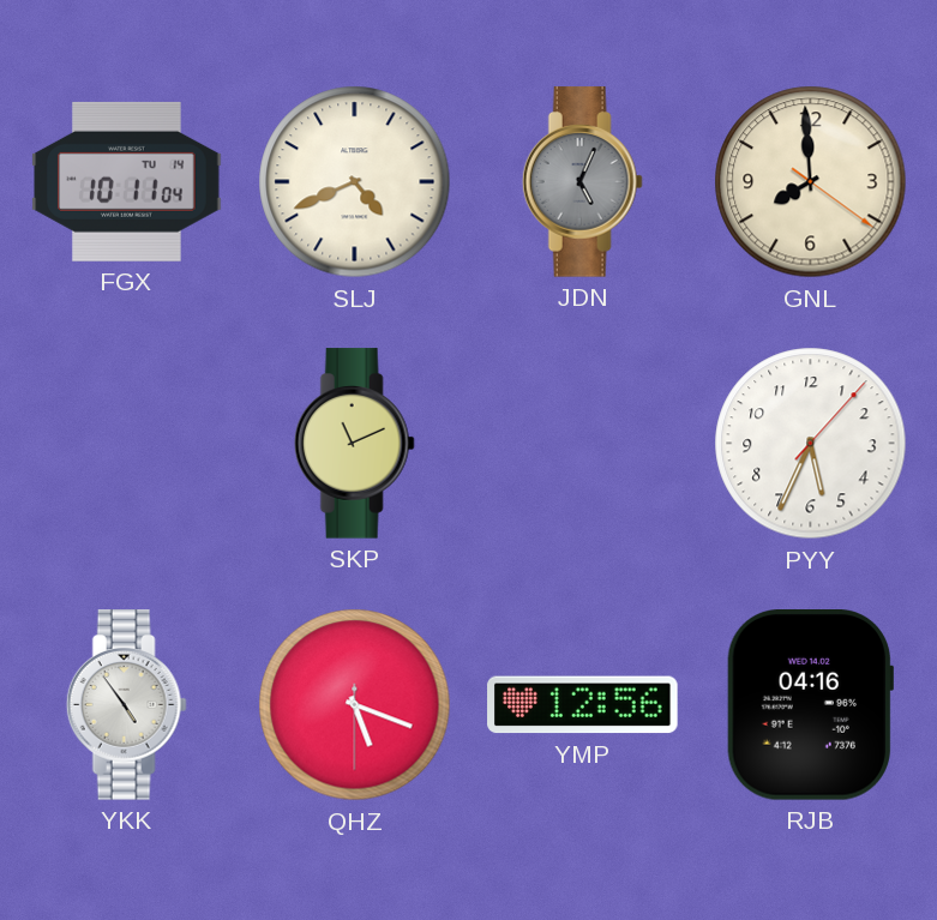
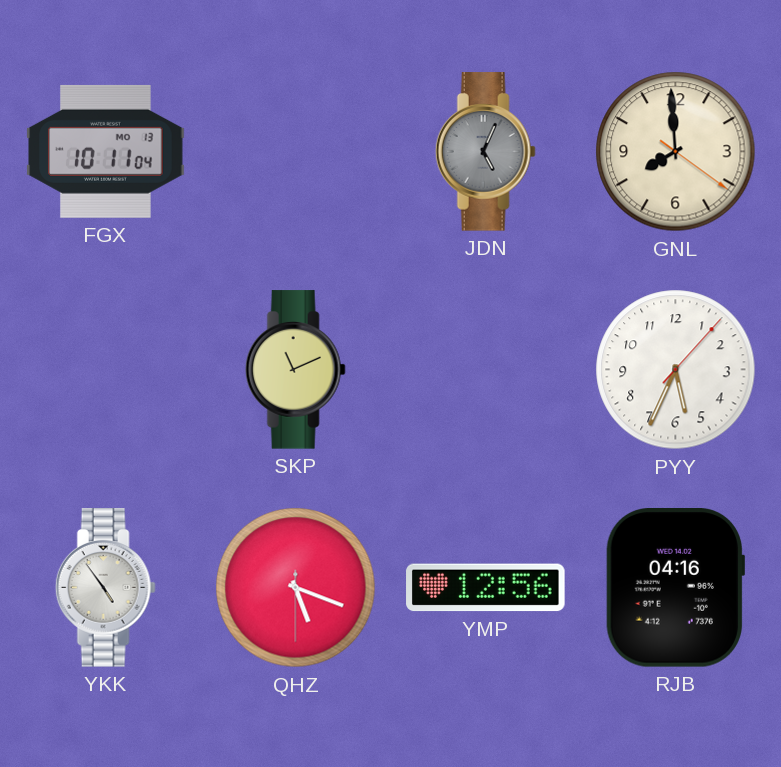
FGX date: TU 14 -> MO 13 (106, 151)
SLJ: 4:41 -> none (355, 182)
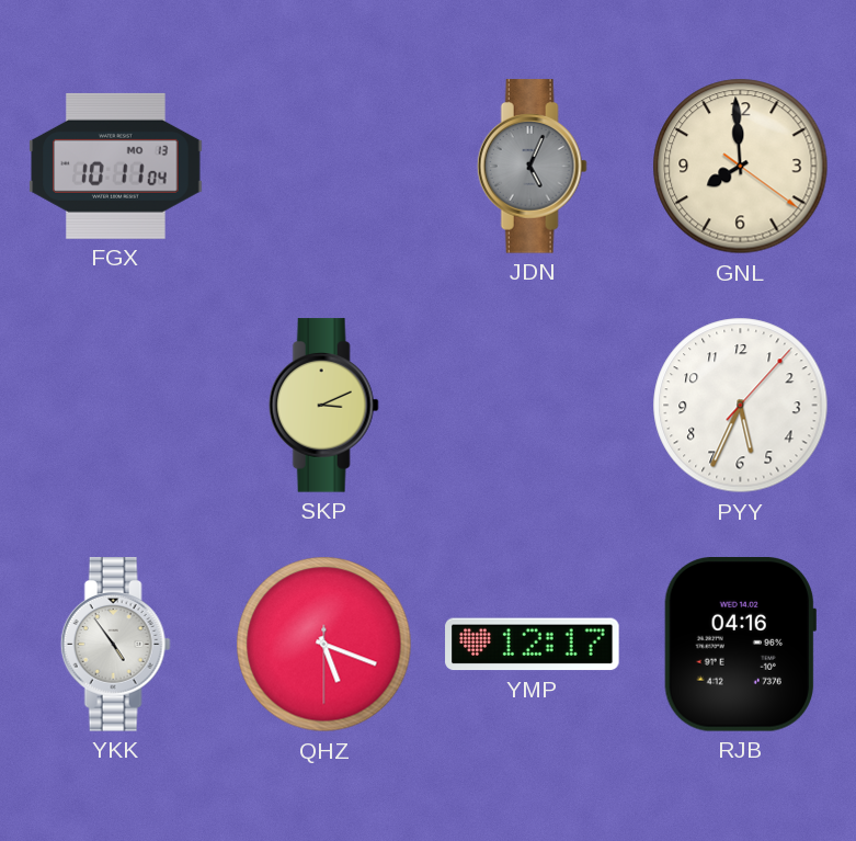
SKP: 11:11 -> 3:11 (323, 406)
YMP: 12:56 -> 12:17 (533, 645)
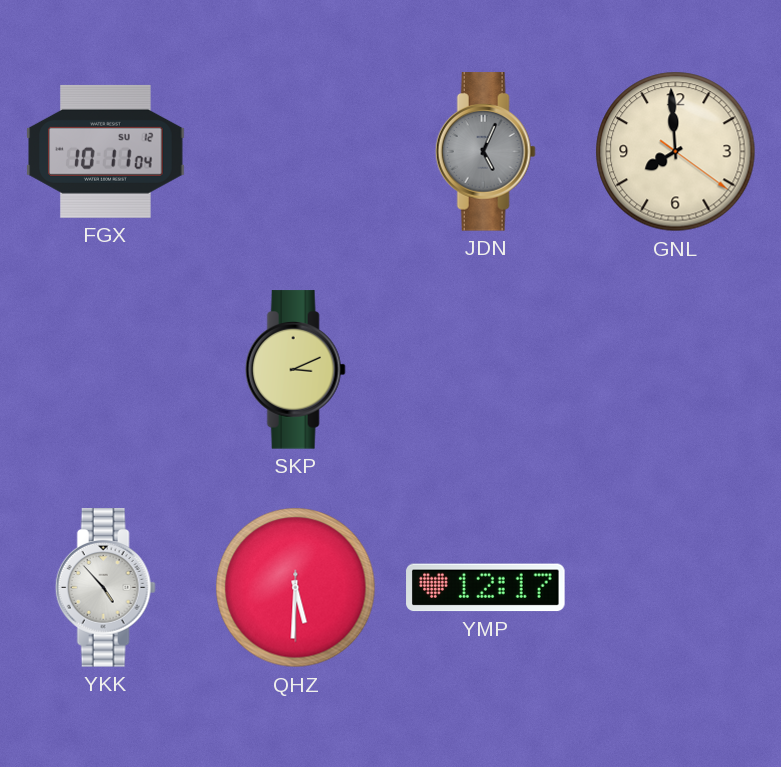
FGX date: MO 13 -> SU 12 (106, 151)
PYY: 5:34 -> none (741, 406)
YKK: 4:54 -> 4:53 (105, 588)
QHZ: 5:18 -> 5:30 (296, 588)
RJB: 04:16 -> none (740, 645)
